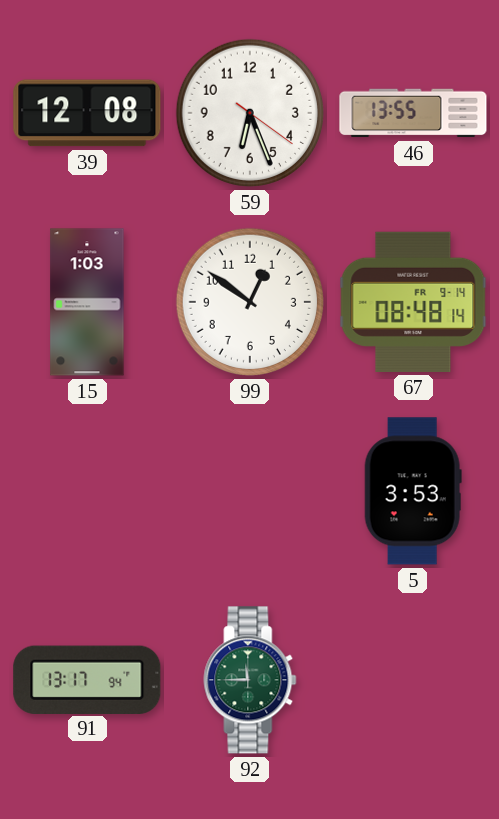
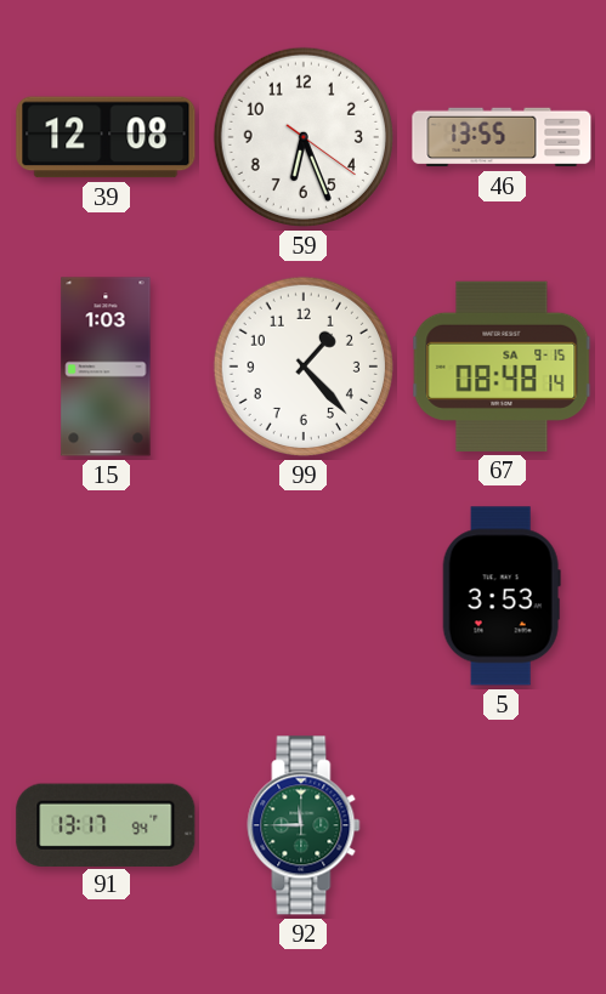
99: 12:51 -> 1:23 (304, 367)
67 date: FR 9-14 -> SA 9-15 (502, 367)
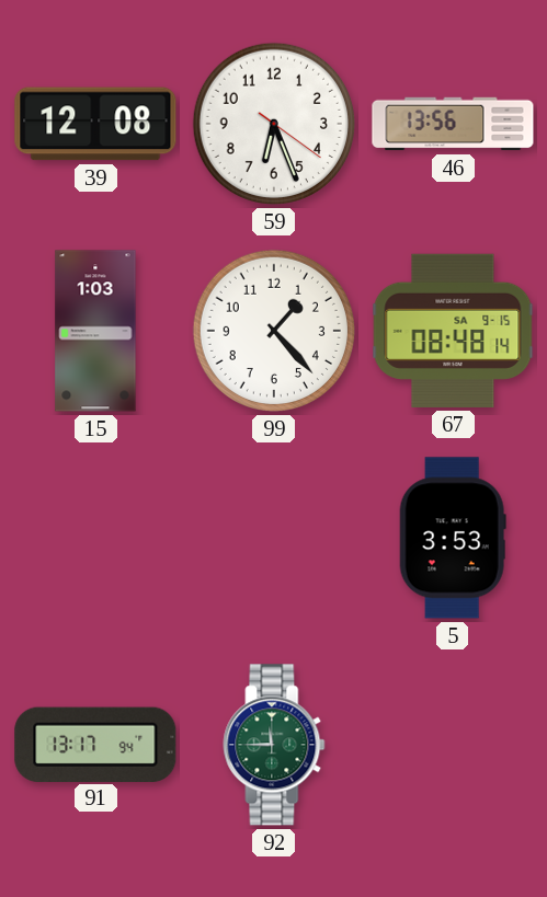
46: 13:55 -> 13:56 (453, 124)
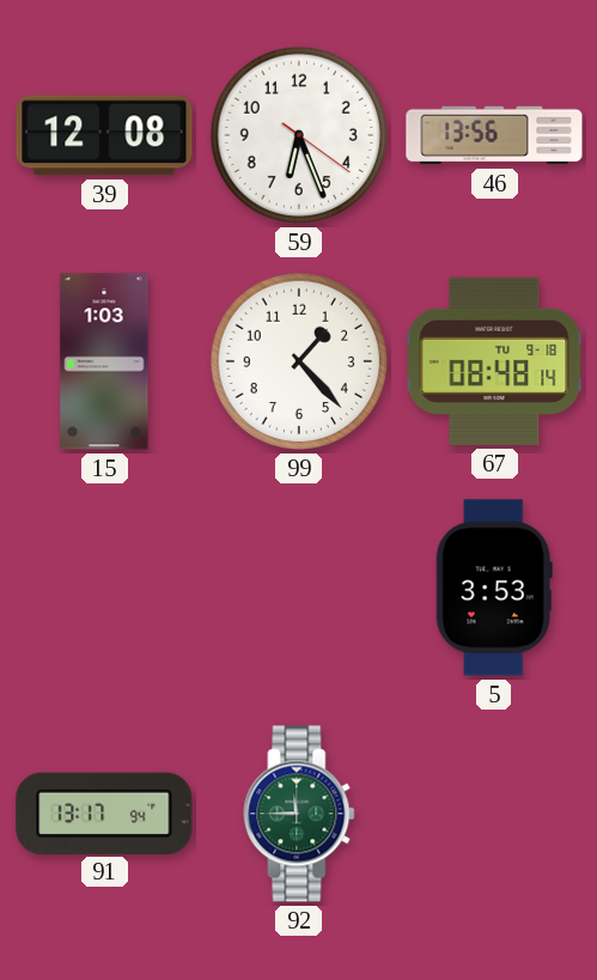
67 date: SA 9-15 -> TU 9-18 (494, 361)
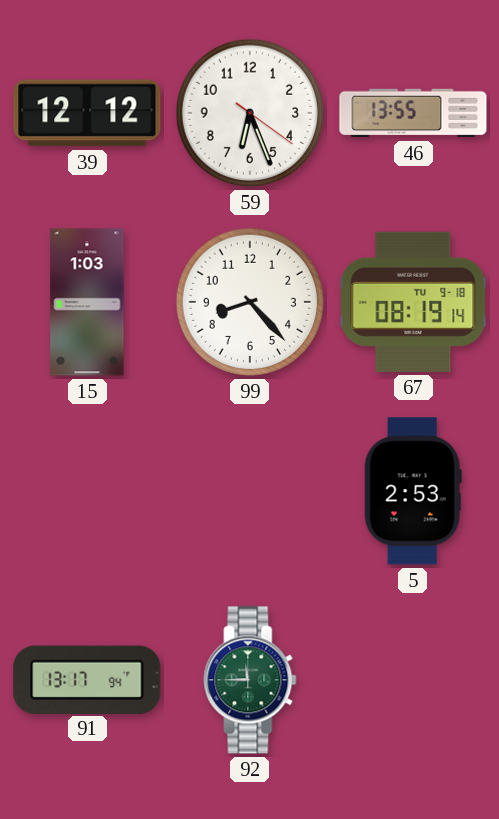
39: 12:08 -> 12:12 (87, 113)
46: 13:56 -> 13:55 (413, 113)
99: 1:23 -> 8:23 (250, 302)
67: 08:48 -> 08:19 (413, 302)
5: 3:53 -> 2:53 (413, 491)
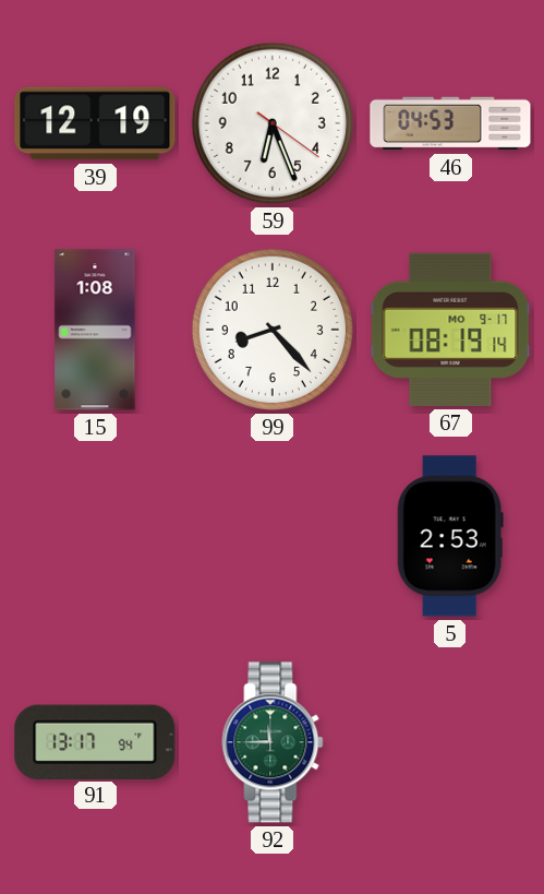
39: 12:12 -> 12:19 (95, 123)
46: 13:55 -> 04:53 (450, 123)
15: 1:03 -> 1:08 (95, 330)
67 date: TU 9-18 -> MO 9-17 (450, 330)
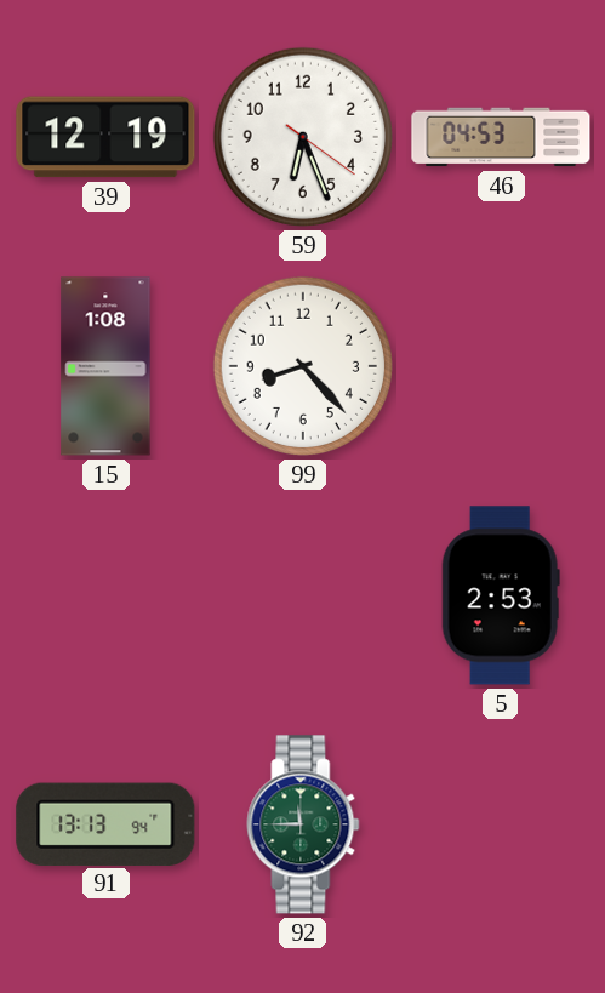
67: 08:19 -> none (450, 330)
91: 13:17 -> 13:13 (105, 823)
